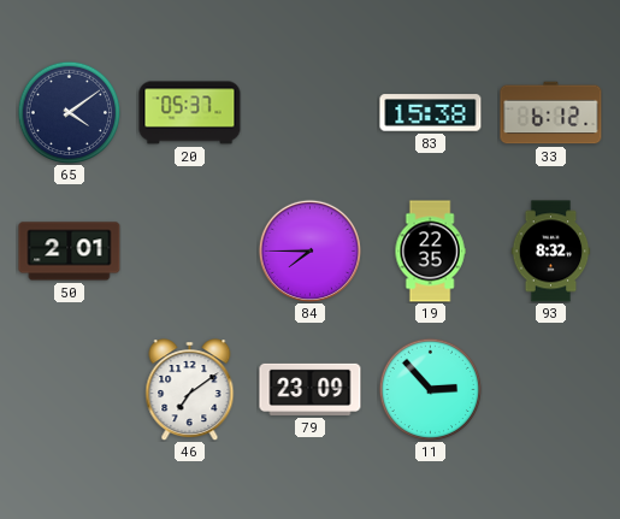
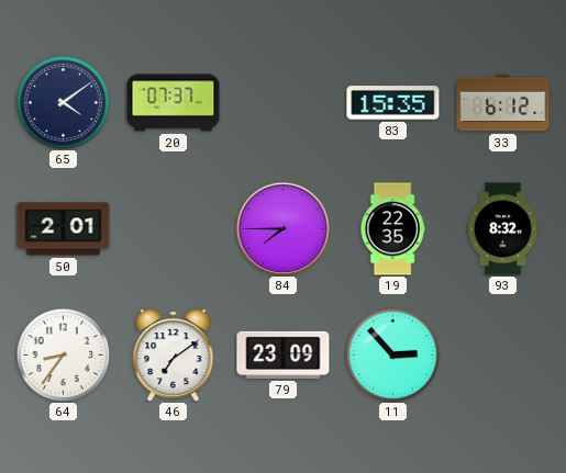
20: 05:37 -> 07:37 (174, 103)
83: 15:38 -> 15:35 (393, 103)
64: none -> 8:36 (63, 354)
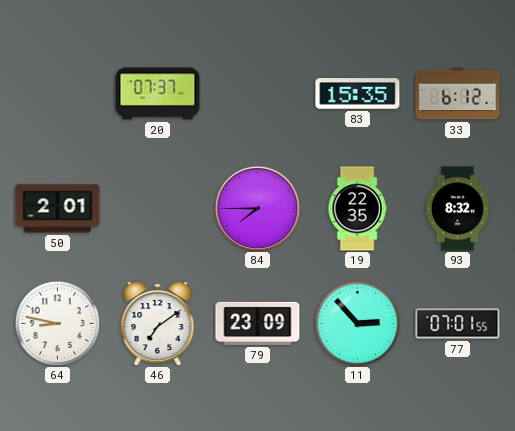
65: 4:09 -> none (63, 102)
64: 8:36 -> 8:47 (57, 323)
77: none -> 07:01 (458, 324)
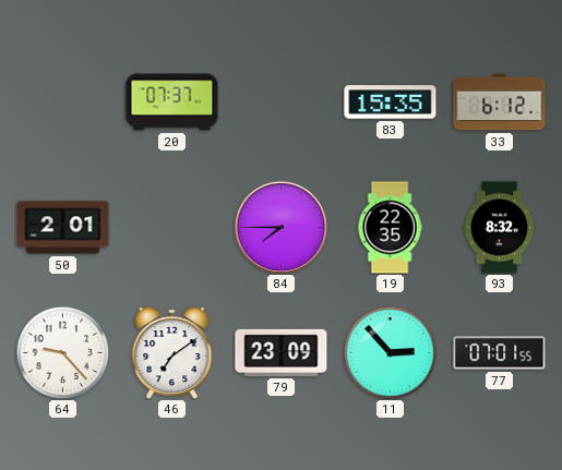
64: 8:47 -> 9:23 (62, 352)
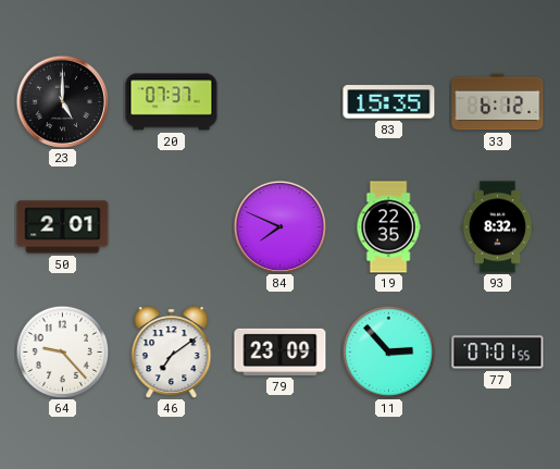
23: none -> 5:00 (62, 101)
84: 7:45 -> 7:49 (279, 226)
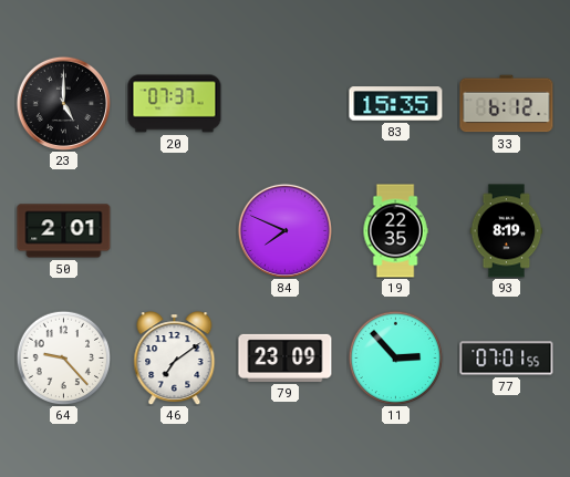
93: 8:32 -> 8:19 (507, 231)
